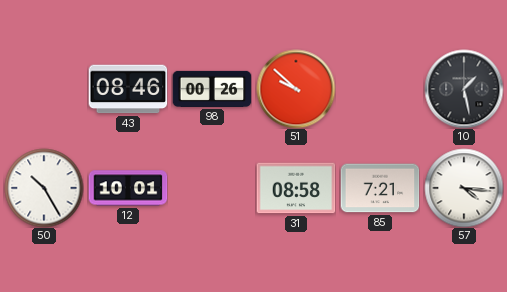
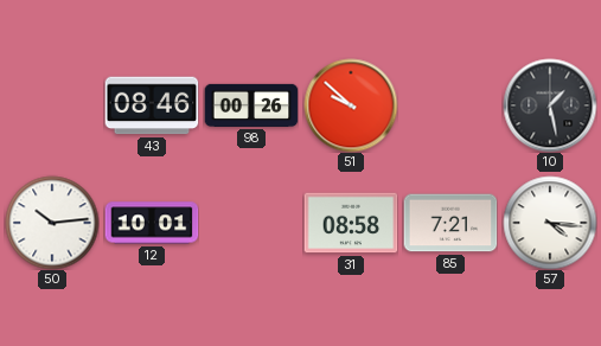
50: 10:25 -> 10:14 (52, 223)
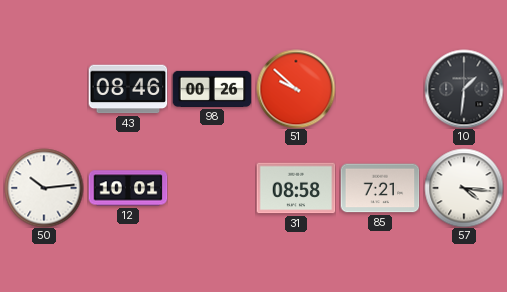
10: 1:28 -> 1:31 (464, 89)
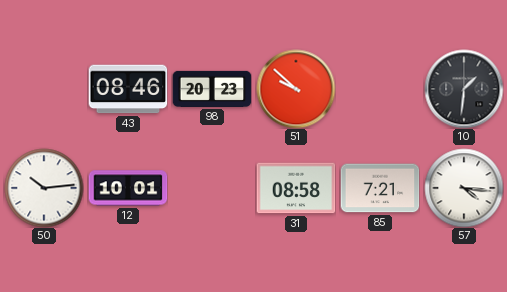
98: 00:26 -> 20:23 (212, 89)
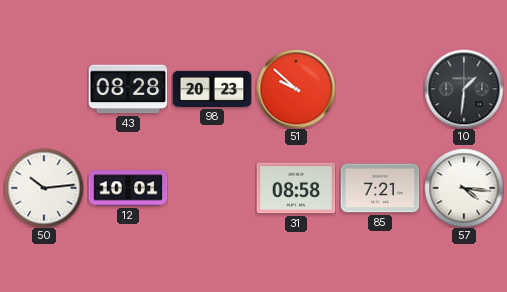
43: 08:46 -> 08:28 (128, 89)
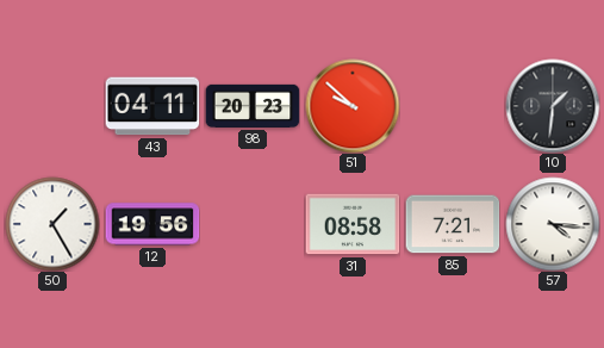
43: 08:28 -> 04:11 (152, 106)
50: 10:14 -> 1:25 (52, 224)
12: 10:01 -> 19:56 (152, 224)
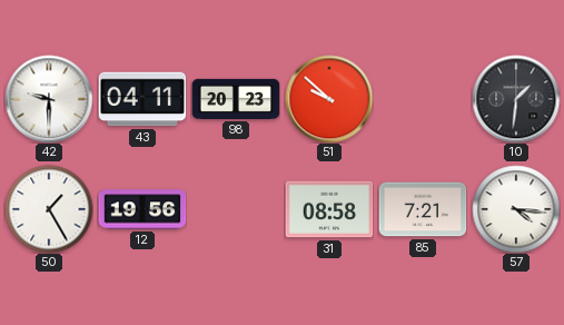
42: none -> 9:30 (49, 99)
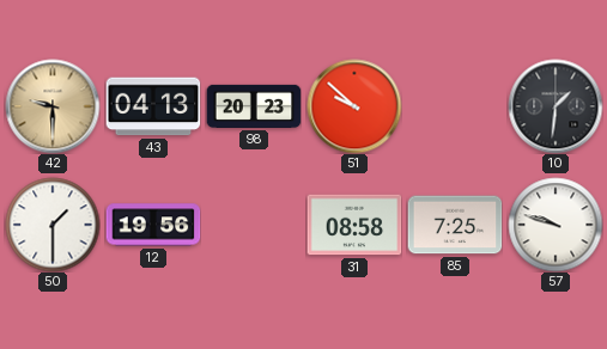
42 dial: white -> champagne (53, 106)
43: 04:11 -> 04:13 (153, 106)
50: 1:25 -> 1:30 (53, 225)
85: 7:21 -> 7:25 (455, 225)
57: 4:16 -> 9:48 (556, 225)
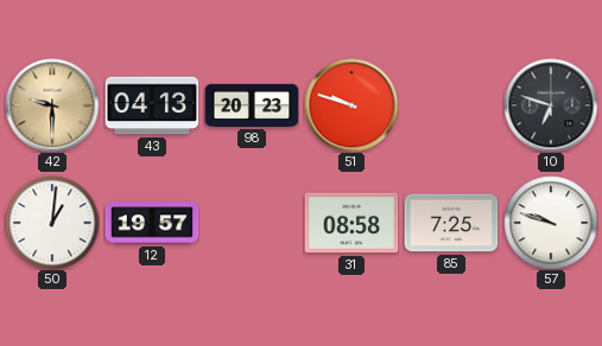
51: 9:52 -> 9:48 (351, 105)
10: 1:31 -> 6:48 (551, 105)
50: 1:30 -> 1:01 (52, 223)
12: 19:56 -> 19:57 (152, 223)
